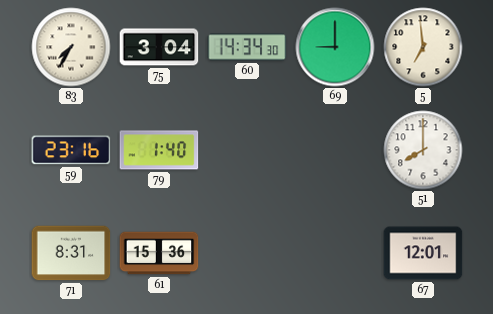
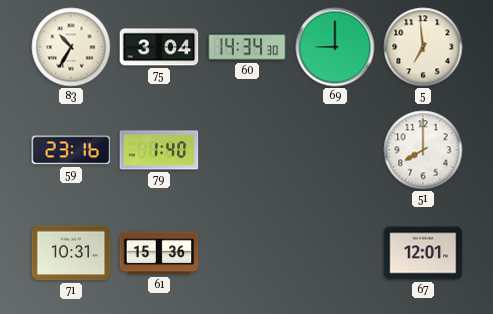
83: 7:35 -> 10:35 (71, 47)
71: 8:31 -> 10:31 (71, 253)
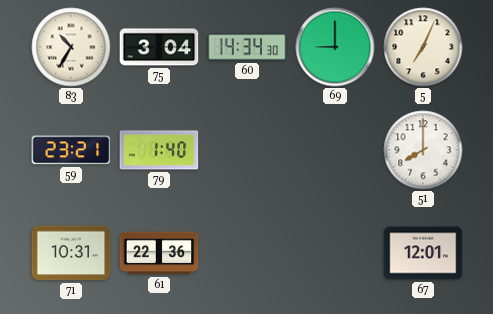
5: 6:59 -> 7:04 (423, 47)
59: 23:16 -> 23:21 (71, 150)
61: 15:36 -> 22:36 (159, 253)
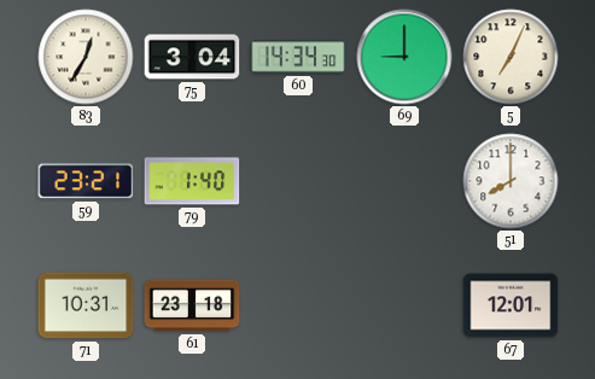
83: 10:35 -> 12:35 (86, 57)
61: 22:36 -> 23:18 (192, 305)
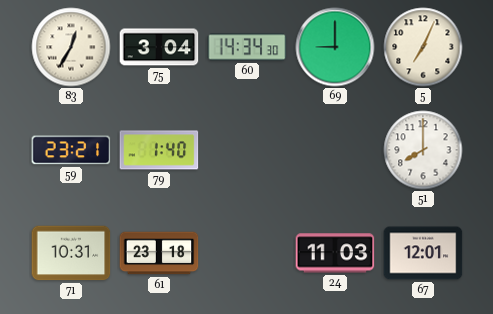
24: none -> 11:03 (335, 253)
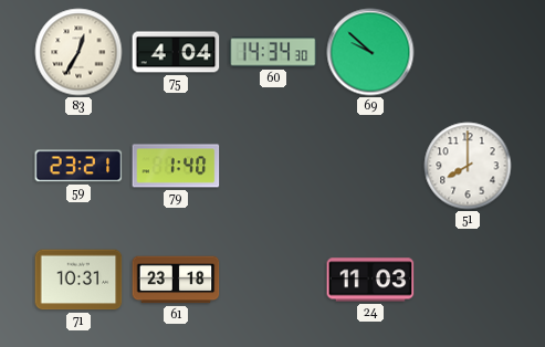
75: 3:04 -> 4:04 (176, 52)
69: 9:00 -> 9:52 (370, 52)
5: 7:04 -> none (423, 47)
67: 12:01 -> none (423, 253)
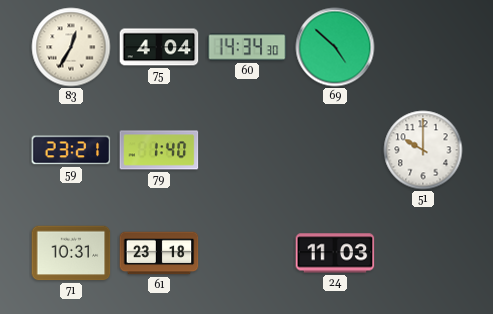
69: 9:52 -> 4:52 (335, 47)
51: 8:00 -> 10:00 (423, 150)
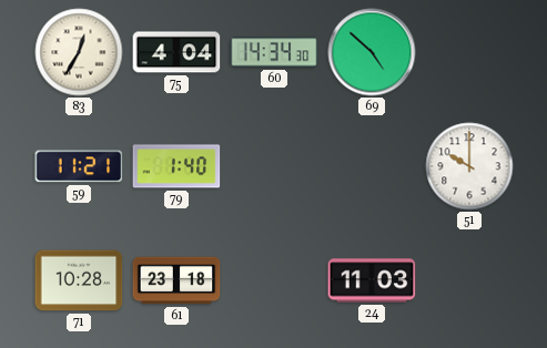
59: 23:21 -> 11:21 (79, 166)
71: 10:31 -> 10:28 (79, 280)
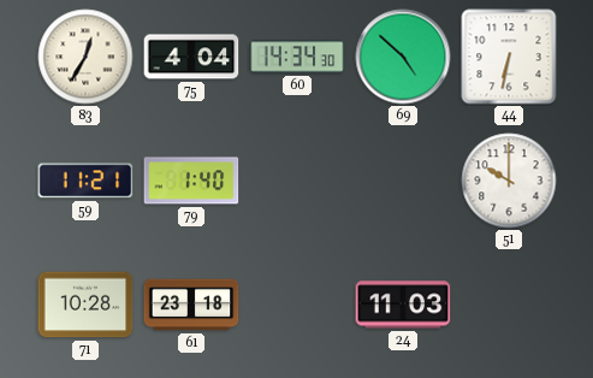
44: none -> 6:32 (509, 57)
